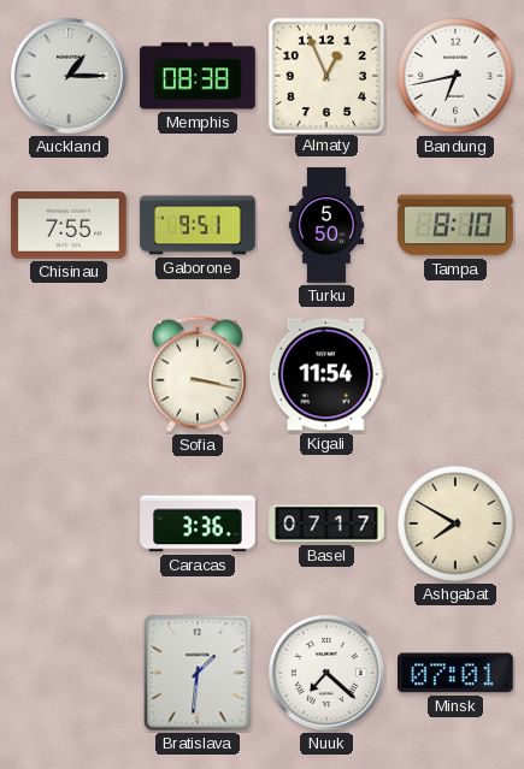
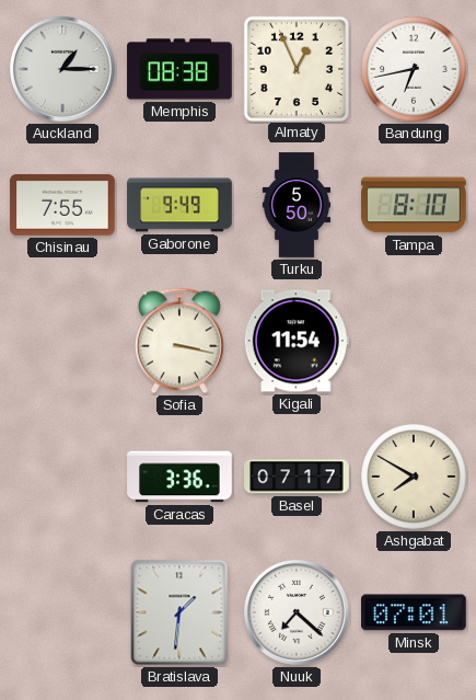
Gaborone: 9:51 -> 9:49 (179, 205)
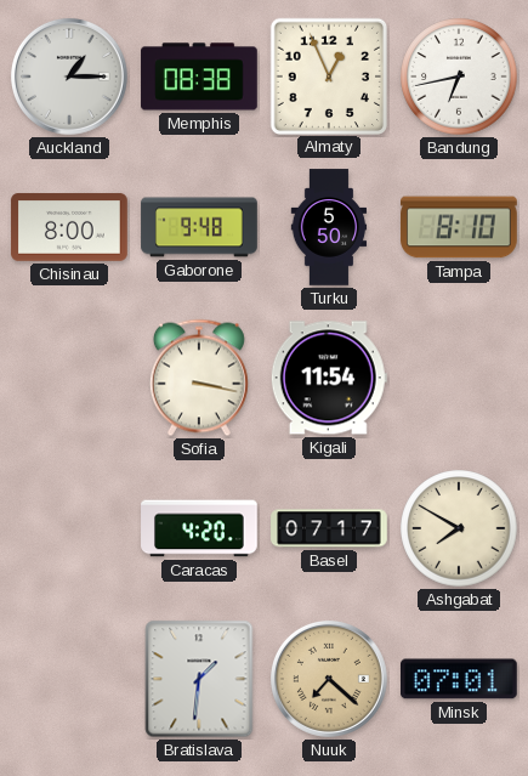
Chisinau: 7:55 -> 8:00 (69, 227)
Gaborone: 9:49 -> 9:48 (199, 227)
Caracas: 3:36 -> 4:20 (199, 528)
Nuuk dial: white -> champagne (329, 679)
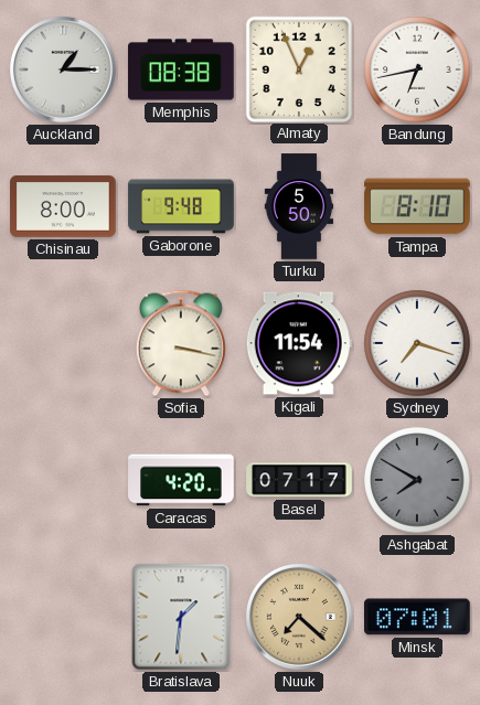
Sydney: none -> 7:18 (417, 343)
Ashgabat dial: cream -> grey (417, 480)
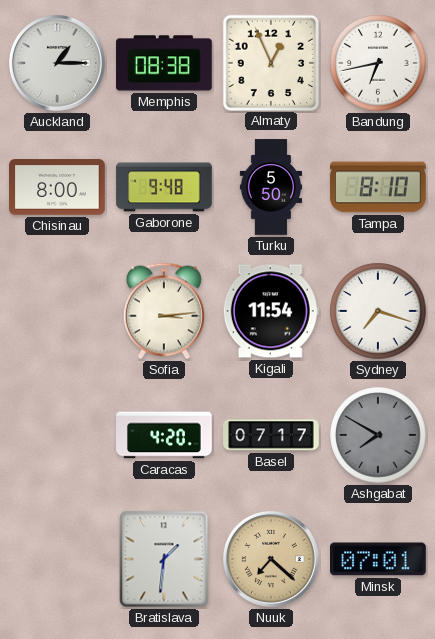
Sofia: 3:17 -> 3:14 (164, 311)
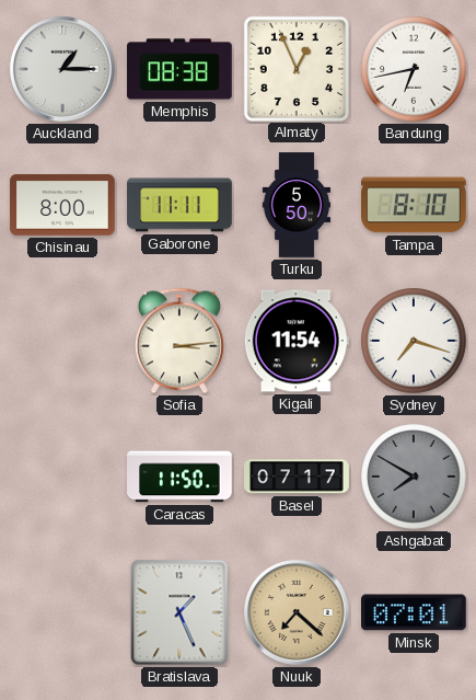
Gaborone: 9:48 -> 11:11 (179, 205)
Caracas: 4:20 -> 11:50 (179, 477)
Bratislava: 1:31 -> 1:26 (179, 612)
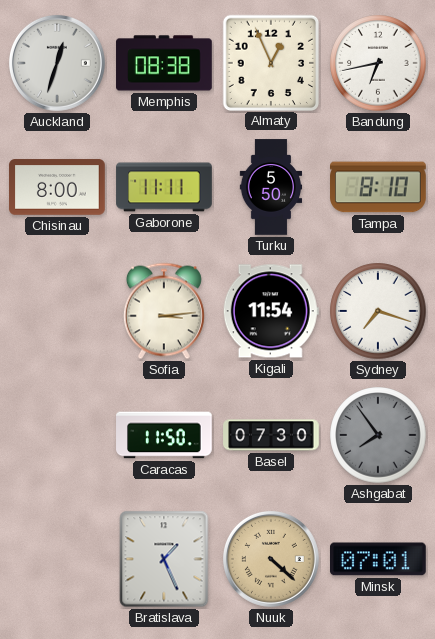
Auckland: 1:15 -> 12:33 (57, 63)
Basel: 07:17 -> 07:30 (271, 435)
Ashgabat: 7:50 -> 7:54 (378, 435)
Nuuk: 7:22 -> 4:22 (271, 559)
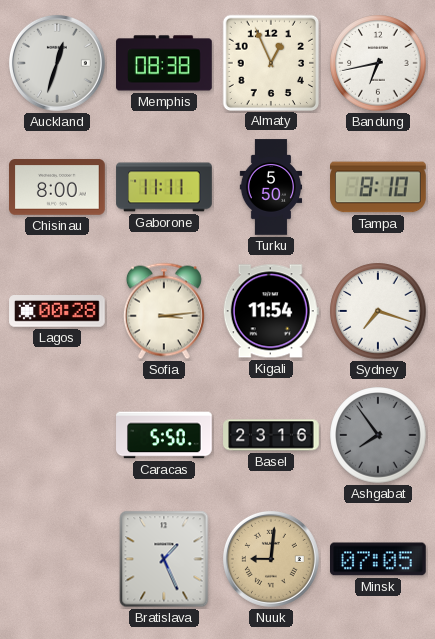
Lagos: none -> 00:28 (57, 312)
Caracas: 11:50 -> 5:50 (164, 435)
Basel: 07:30 -> 23:16 (271, 435)
Nuuk: 4:22 -> 9:01 (271, 559)
Minsk: 07:01 -> 07:05 (379, 559)
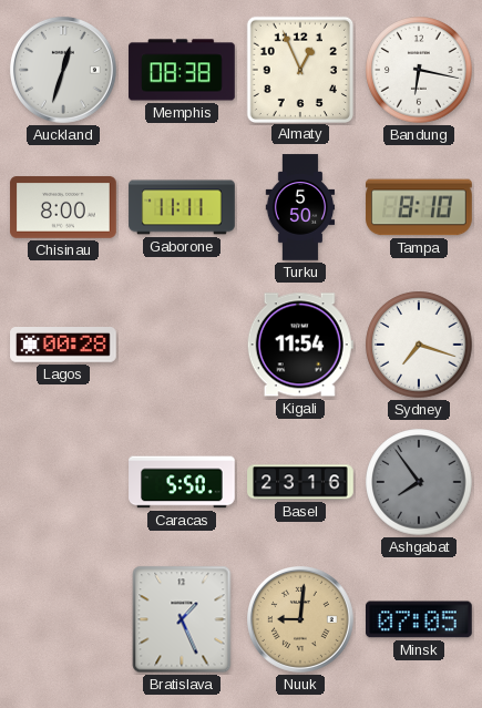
Bandung: 6:43 -> 6:17 (419, 70)
Sofia: 3:14 -> none (164, 311)
